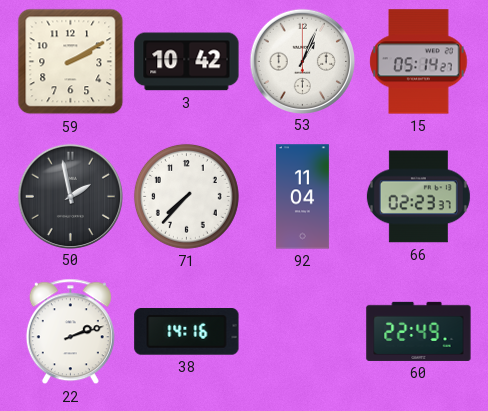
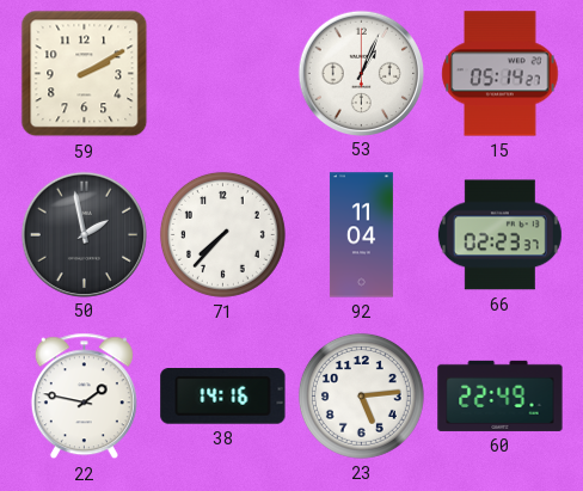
3: 10:42 -> none (187, 62)
22: 2:12 -> 1:47 (84, 397)
23: none -> 5:14 (361, 395)
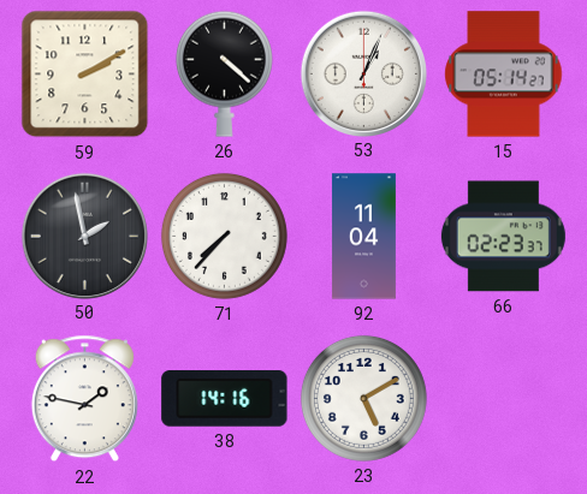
26: none -> 4:22 (224, 73)
23: 5:14 -> 5:10 (363, 398)
60: 22:49 -> none (501, 395)
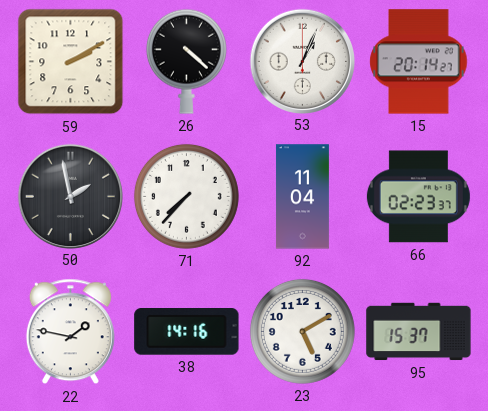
15: 05:14 -> 20:14 (419, 62)
95: none -> 15:37 (419, 332)
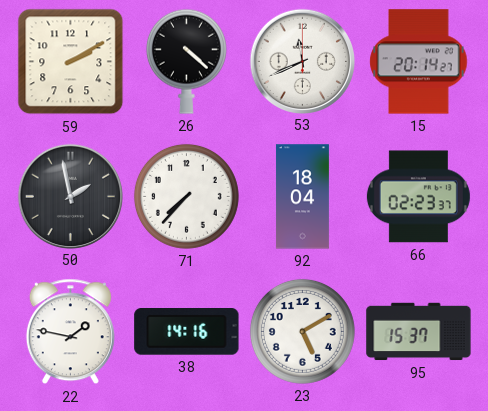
53: 1:04 -> 11:41 (302, 61)
92: 11:04 -> 18:04 (302, 197)
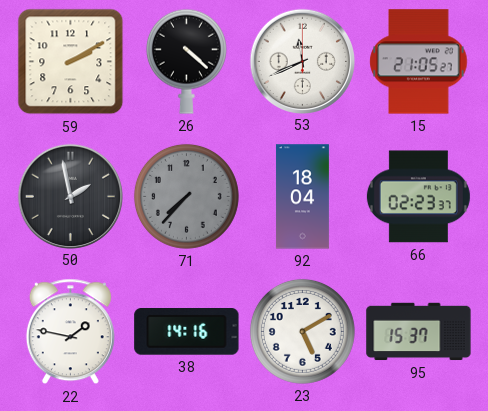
15: 20:14 -> 21:05 (419, 62)
71 dial: white -> grey (186, 196)
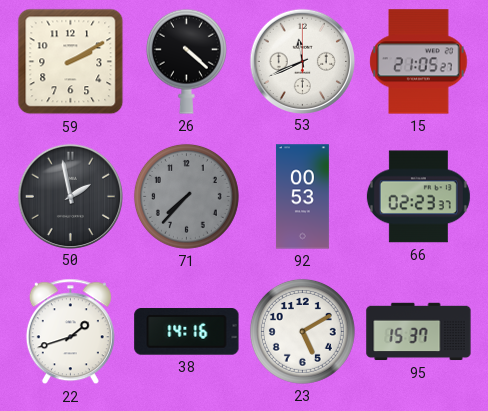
92: 18:04 -> 00:53 (302, 197)
22: 1:47 -> 1:42 (70, 332)
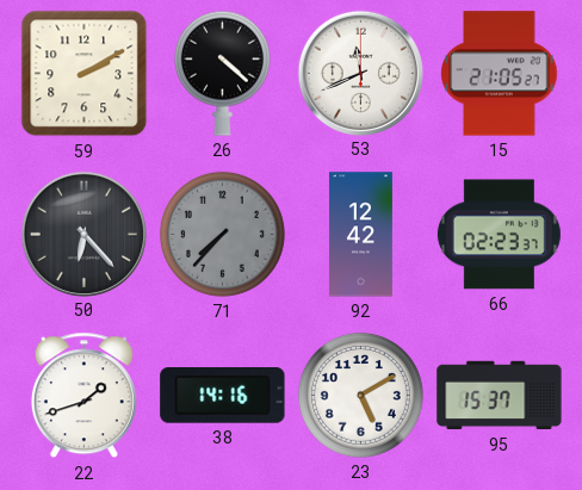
50: 1:58 -> 6:23 (83, 234)
92: 00:53 -> 12:42 (360, 235)
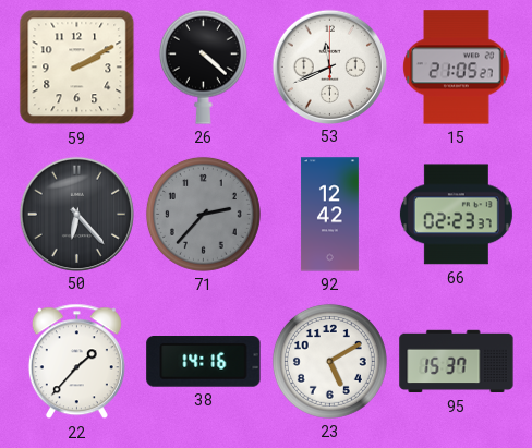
71: 7:37 -> 2:37 (203, 214)
22: 1:42 -> 1:37 (76, 362)
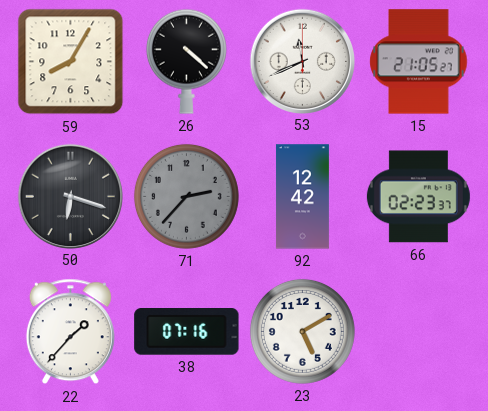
59: 2:10 -> 8:05 (71, 62)
50: 6:23 -> 6:18 (70, 196)
38: 14:16 -> 07:16 (187, 332)
95: 15:37 -> none (457, 362)
